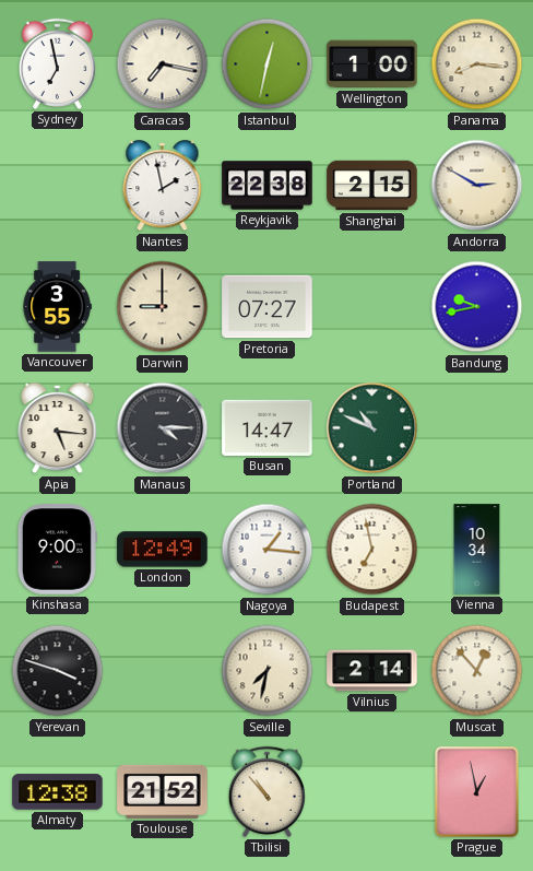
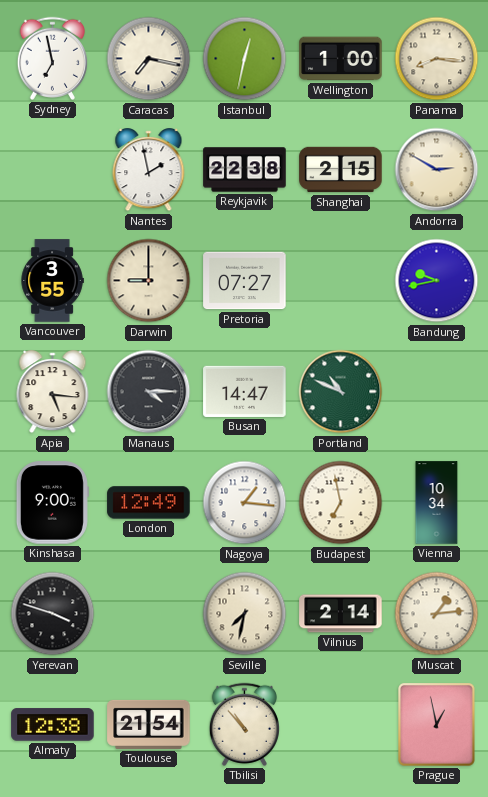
Muscat: 12:53 -> 1:14 (437, 614)
Toulouse: 21:52 -> 21:54 (149, 724)
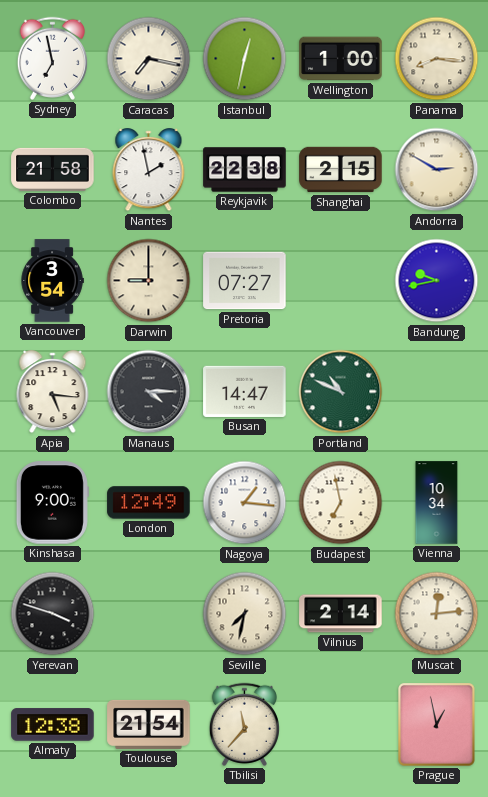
Colombo: none -> 21:58 (53, 169)
Vancouver: 3:55 -> 3:54 (52, 281)
Muscat: 1:14 -> 12:14 (437, 614)
Tbilisi: 10:53 -> 11:37 (244, 724)
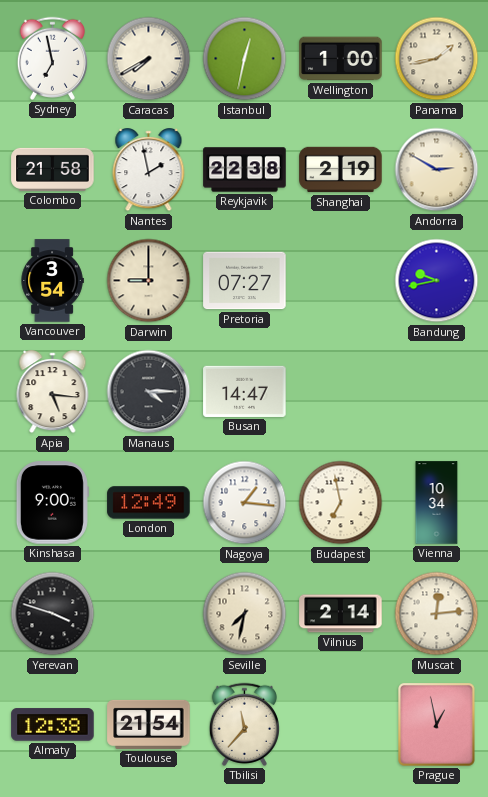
Caracas: 7:17 -> 7:40 (149, 59)
Panama: 8:16 -> 1:43 (437, 59)
Shanghai: 2:15 -> 2:19 (341, 170)
Portland: 10:49 -> none (341, 392)
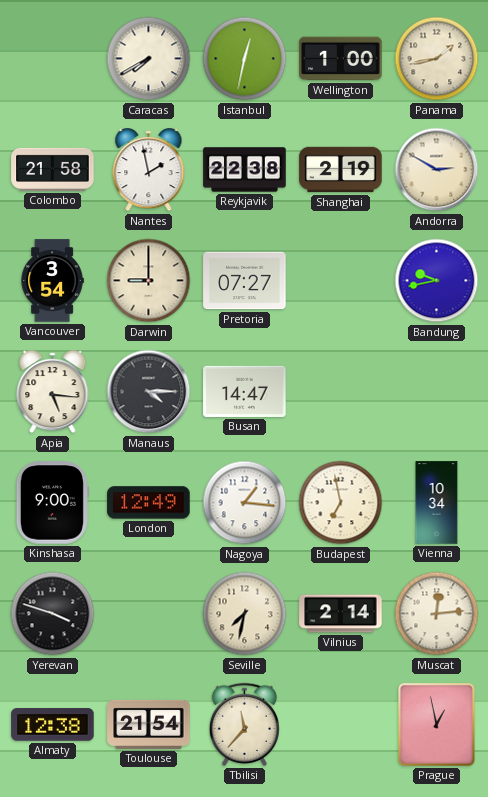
Sydney: 6:58 -> none (52, 58)
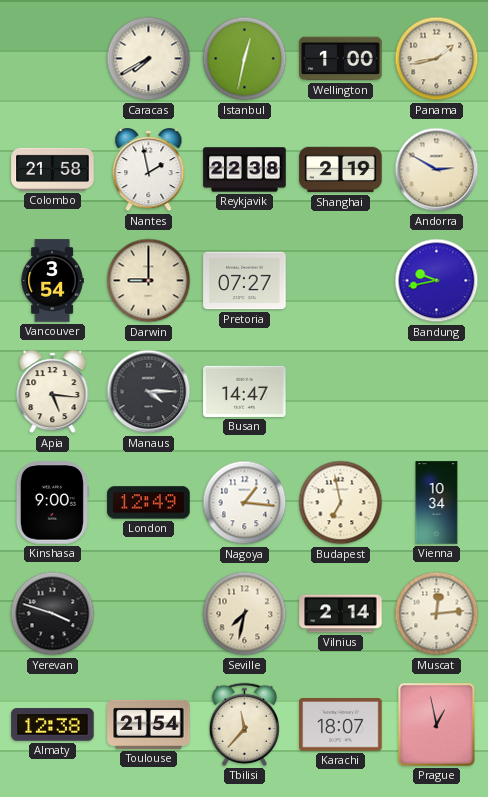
Karachi: none -> 18:07 (341, 725)
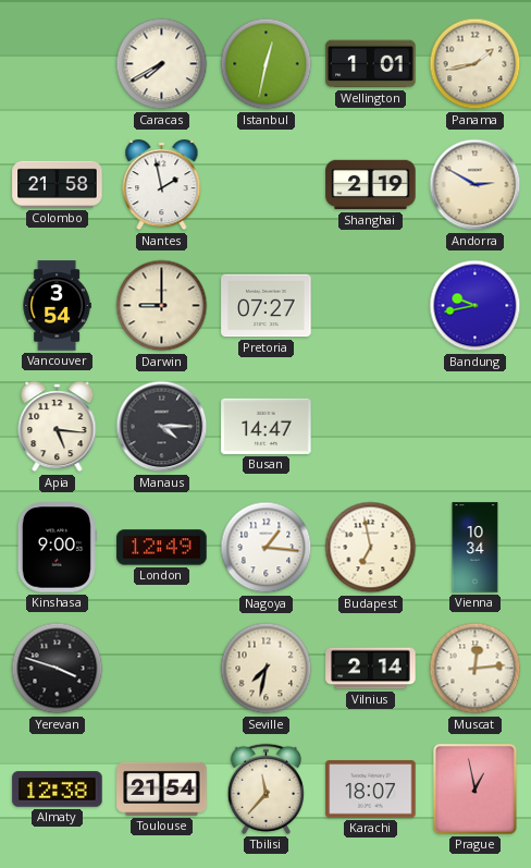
Wellington: 1:00 -> 1:01 (371, 64)
Reykjavik: 22:38 -> none (245, 170)
